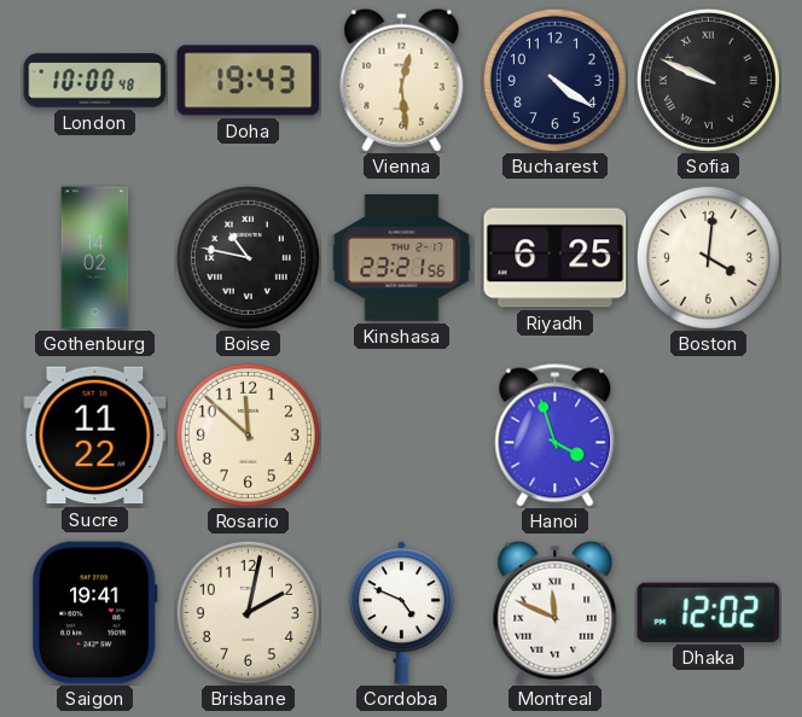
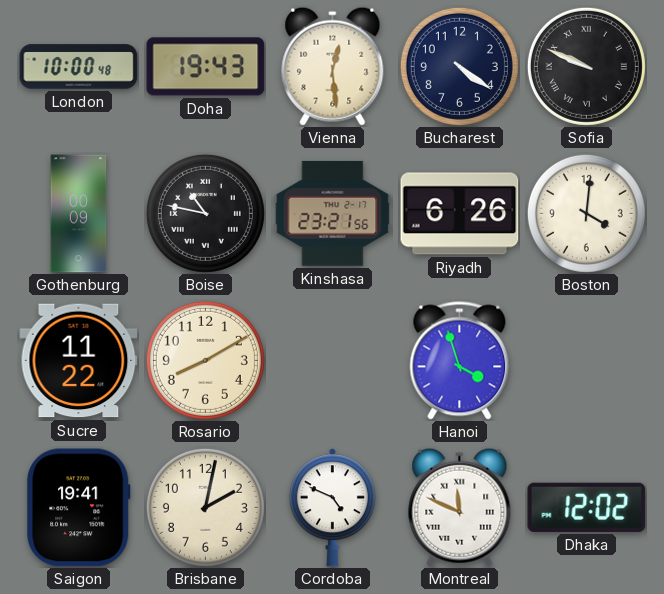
Gothenburg: 14:02 -> 00:09 (79, 214)
Riyadh: 6:25 -> 6:26 (460, 214)
Rosario: 11:52 -> 8:10 (205, 360)
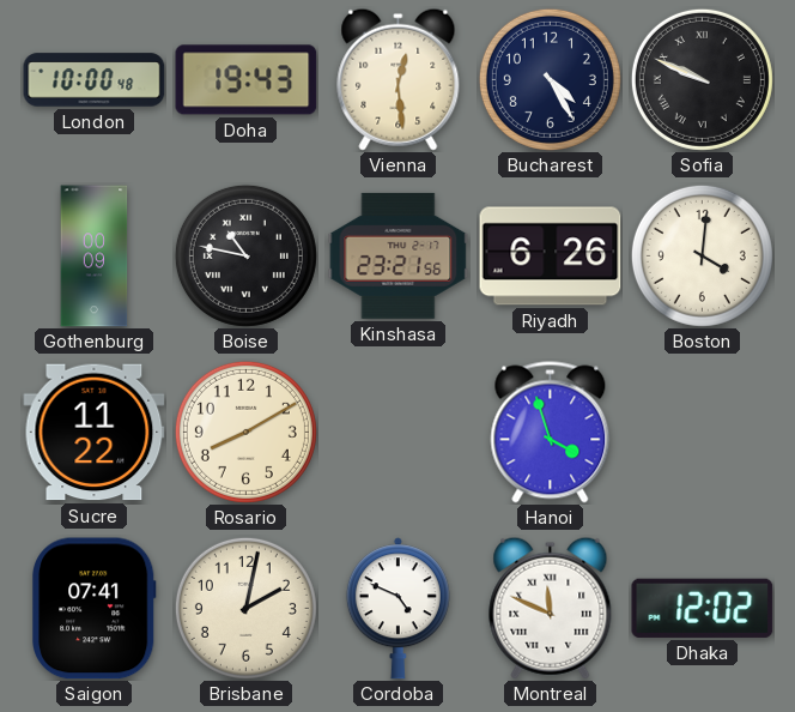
Bucharest: 4:21 -> 4:25 (550, 79)
Saigon: 19:41 -> 07:41 (95, 609)
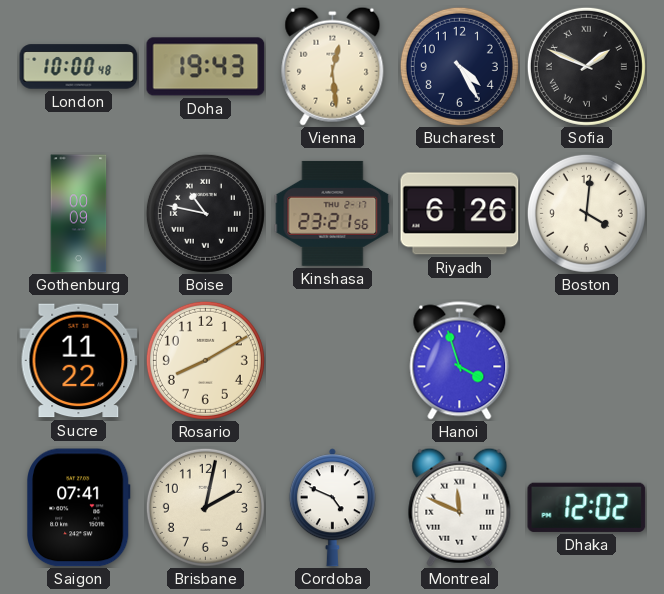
Sofia: 9:49 -> 1:49 (586, 66)
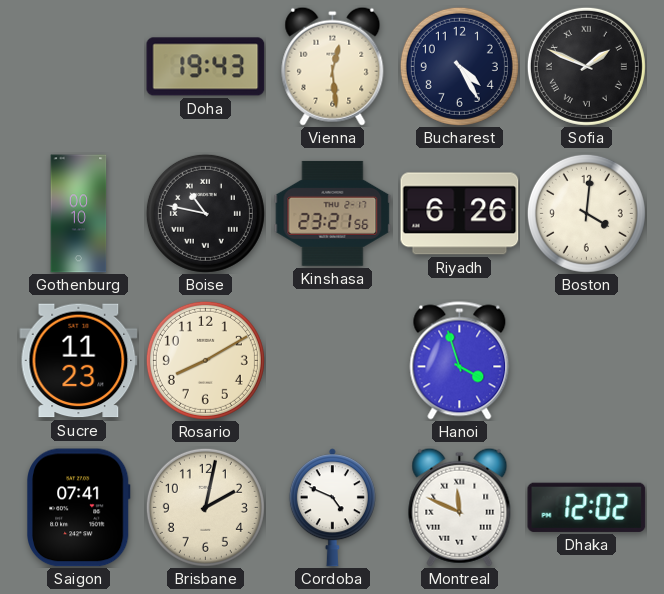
London: 10:00 -> none (79, 67)
Gothenburg: 00:09 -> 00:10 (79, 214)
Sucre: 11:22 -> 11:23 (79, 361)
